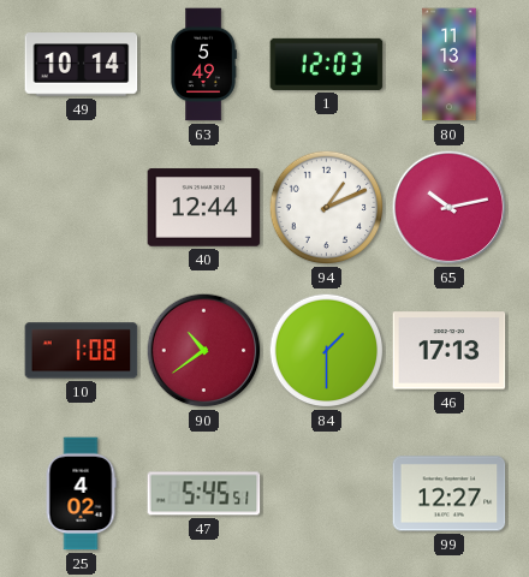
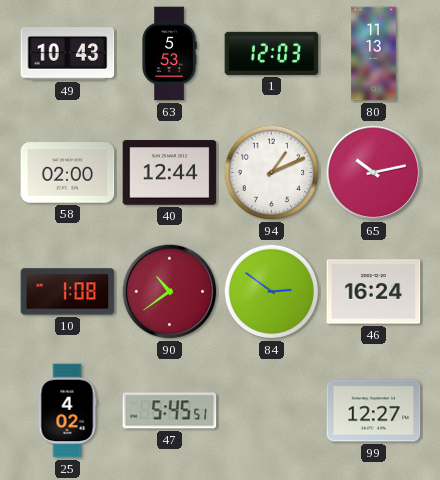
49: 10:14 -> 10:43 (68, 54)
63: 5:49 -> 5:53 (169, 54)
58: none -> 02:00 (68, 173)
84: 1:30 -> 2:51 (272, 292)
46: 17:13 -> 16:24 (374, 292)
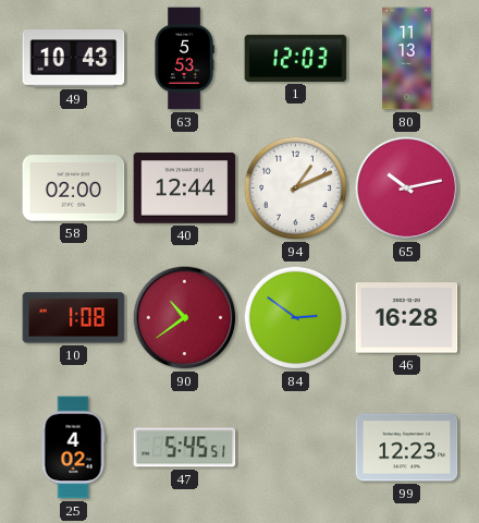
46: 16:24 -> 16:28 (407, 318)
99: 12:27 -> 12:23 (407, 448)
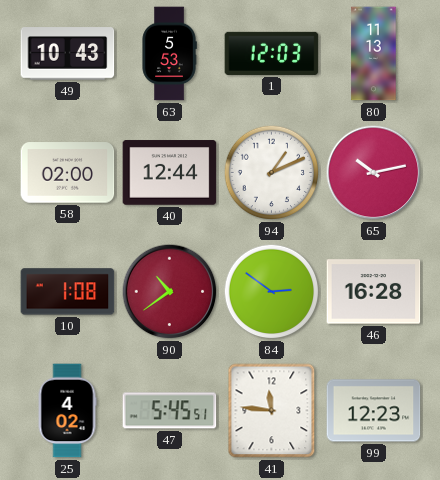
41: none -> 11:46 (272, 411)
